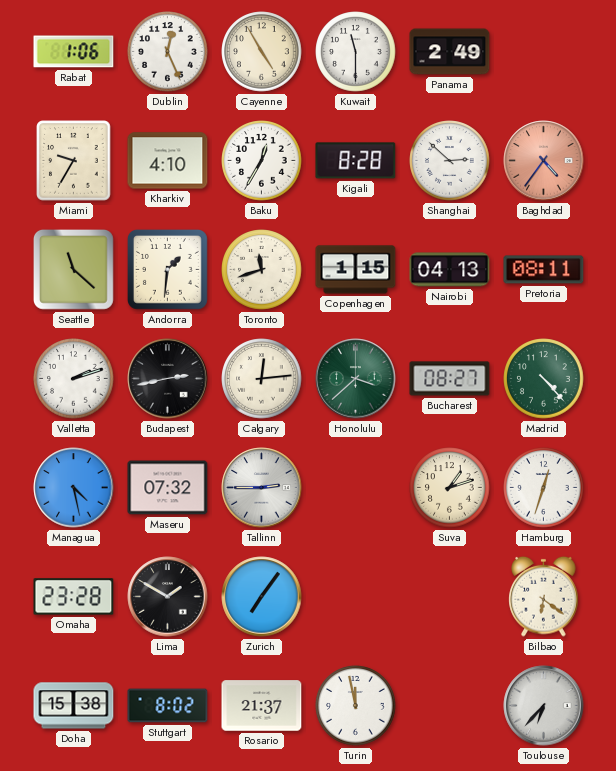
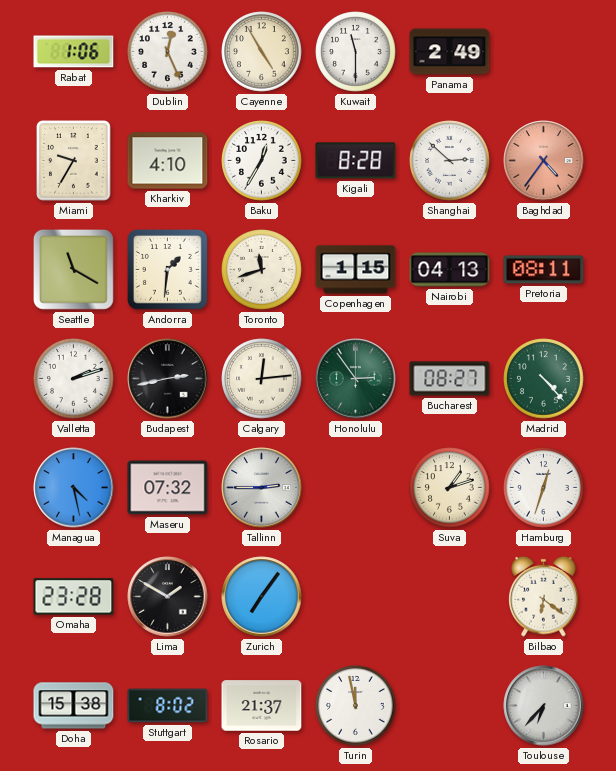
Seattle: 11:22 -> 11:20 (74, 270)
Honolulu: 3:38 -> 2:54 (356, 379)
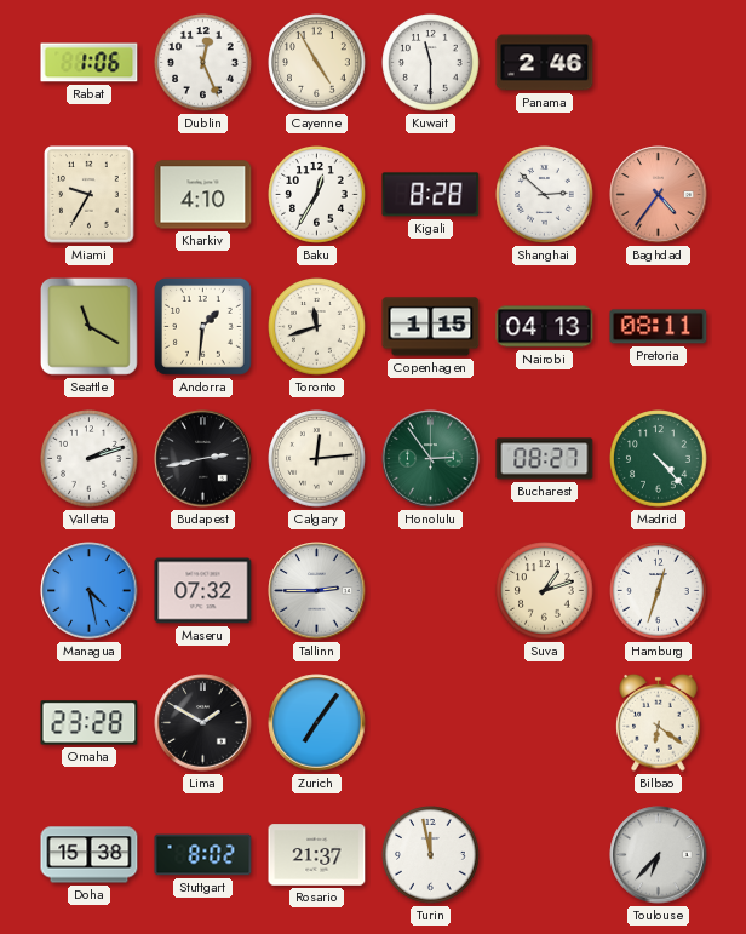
Panama: 2:49 -> 2:46 (545, 63)
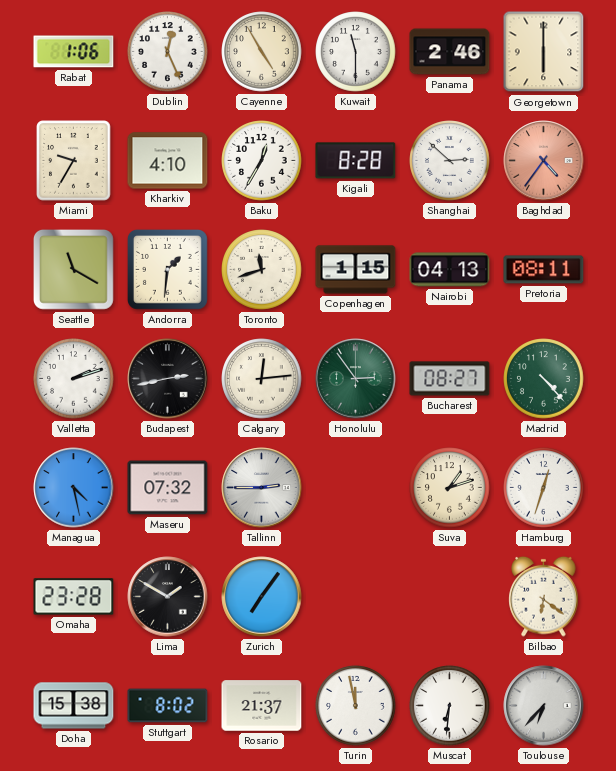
Georgetown: none -> 6:00 (544, 52)
Muscat: none -> 6:31 (450, 706)
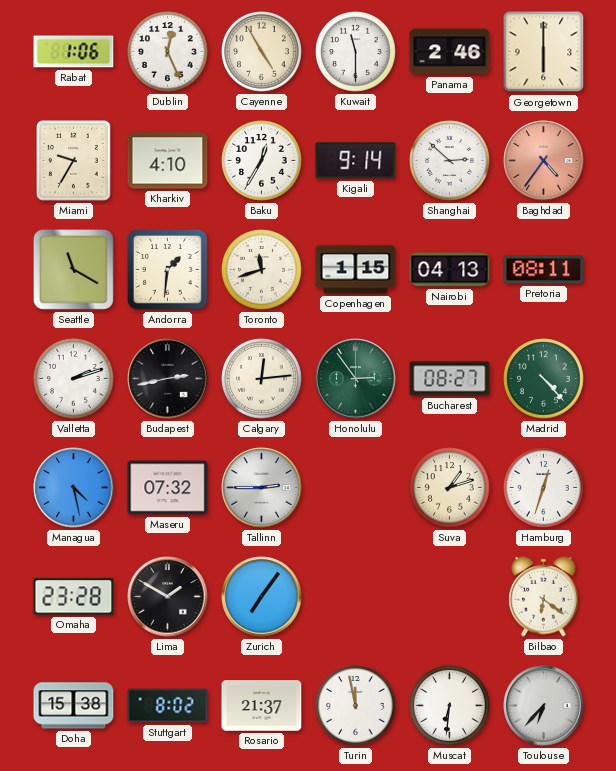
Kigali: 8:28 -> 9:14 (356, 161)
